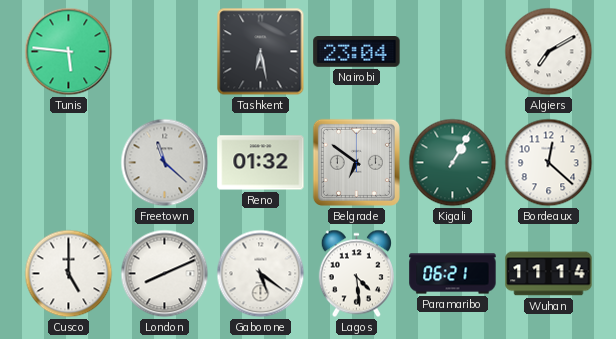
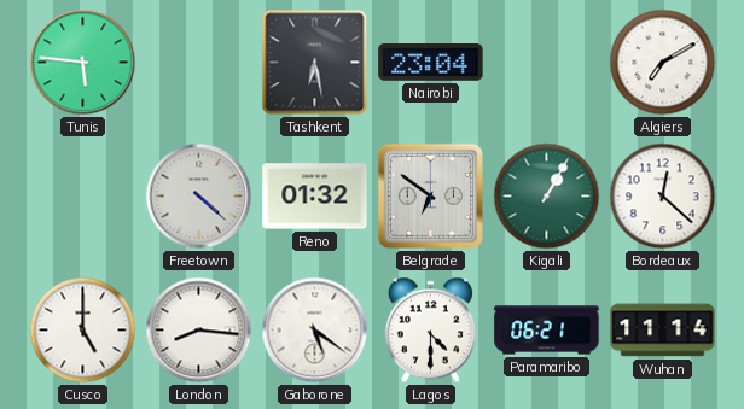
Freetown: 11:22 -> 4:22 (199, 197)
London: 8:11 -> 8:16 (199, 331)
Lagos: 4:29 -> 4:30 (430, 331)
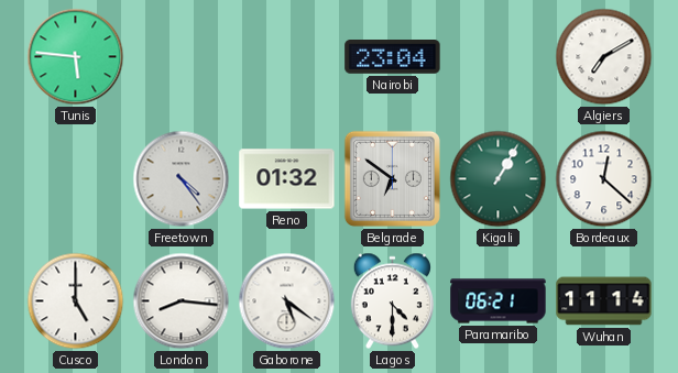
Tashkent: 6:28 -> none (315, 63)
Freetown: 4:22 -> 4:24 (182, 179)
